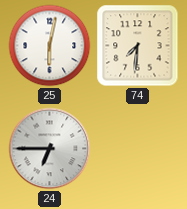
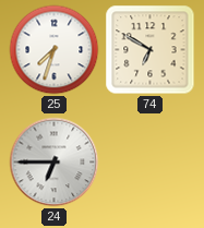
25: 6:02 -> 7:33 (55, 50)
74: 7:31 -> 6:50 (151, 50)
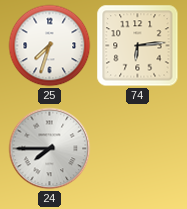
74: 6:50 -> 6:14 (138, 46)
24: 6:45 -> 7:45 (50, 149)
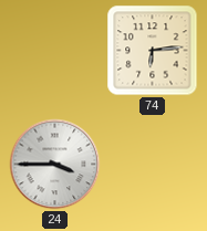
25: 7:33 -> none (50, 46)
24: 7:45 -> 3:45 (55, 165)
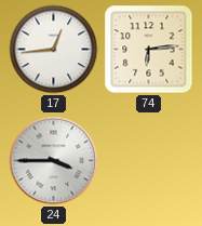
17: none -> 12:44 (54, 50)
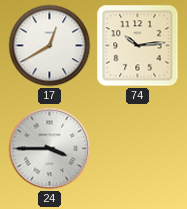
17: 12:44 -> 12:40 (50, 46)
74: 6:14 -> 10:14 (138, 46)
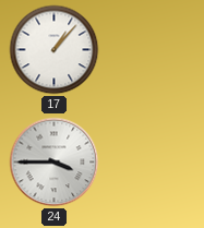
17: 12:40 -> 1:07 (55, 50)
74: 10:14 -> none (138, 46)
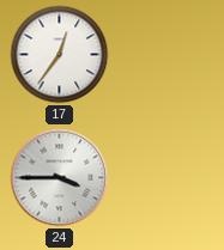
17: 1:07 -> 12:36 (60, 55)
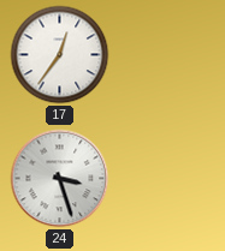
24: 3:45 -> 3:27 (60, 179)
